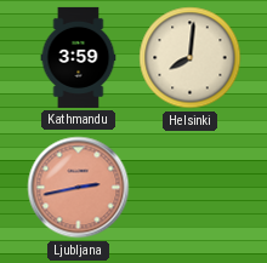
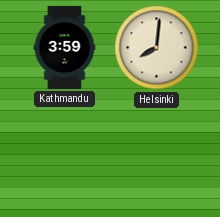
Ljubljana: 2:43 -> none (79, 188)
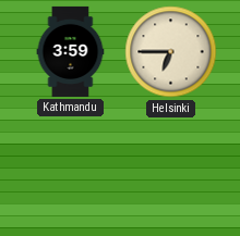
Helsinki: 8:01 -> 6:45 (171, 52)
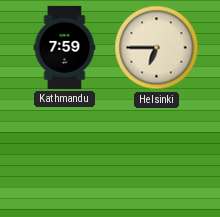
Kathmandu: 3:59 -> 7:59 (65, 47)
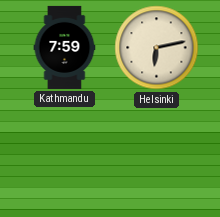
Helsinki: 6:45 -> 6:13 (157, 48)
